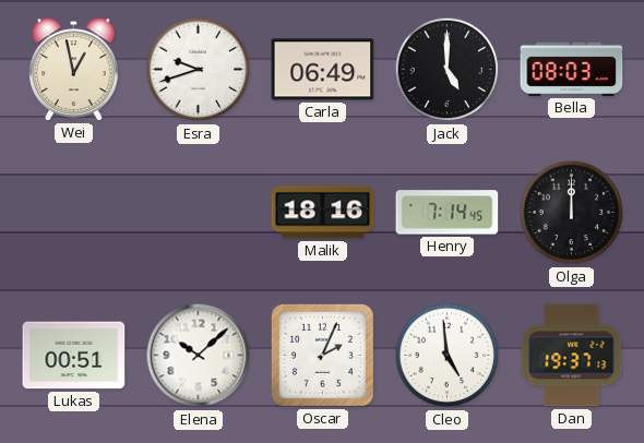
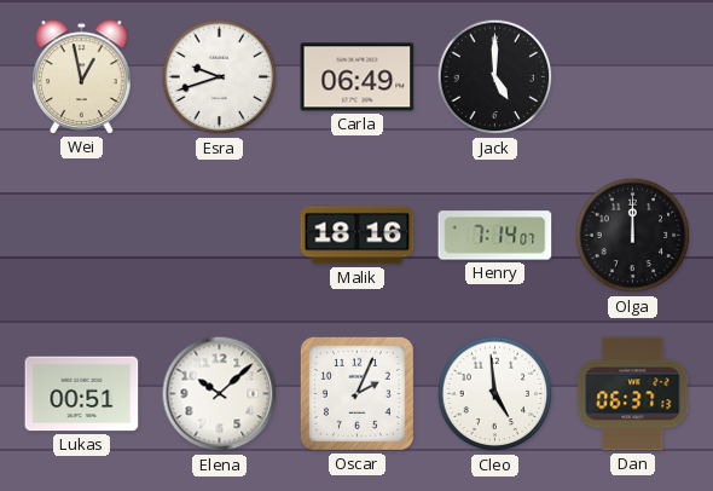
Bella: 08:03 -> none (572, 69)
Henry: 7:14:45 -> 7:14:07 (495, 236)
Dan: 19:37 -> 06:37 (633, 394)
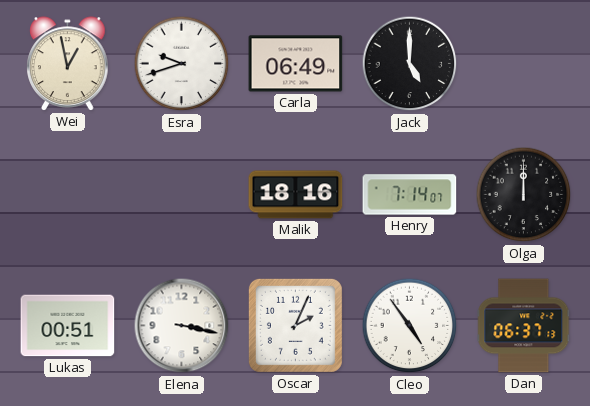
Elena: 10:08 -> 3:17 (182, 326)
Cleo: 4:59 -> 4:54 (410, 326)
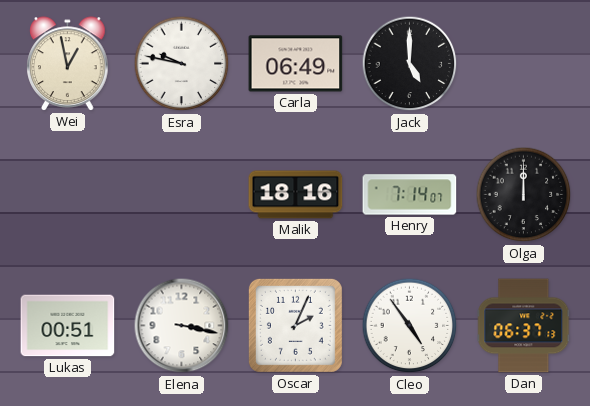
Esra: 9:42 -> 9:47 (182, 64)
